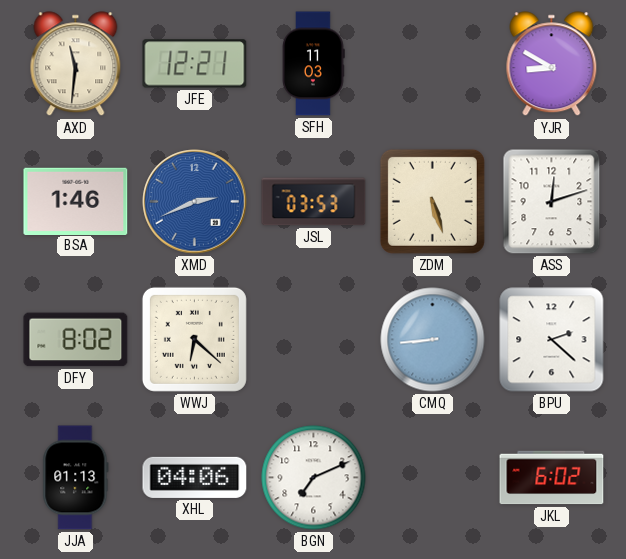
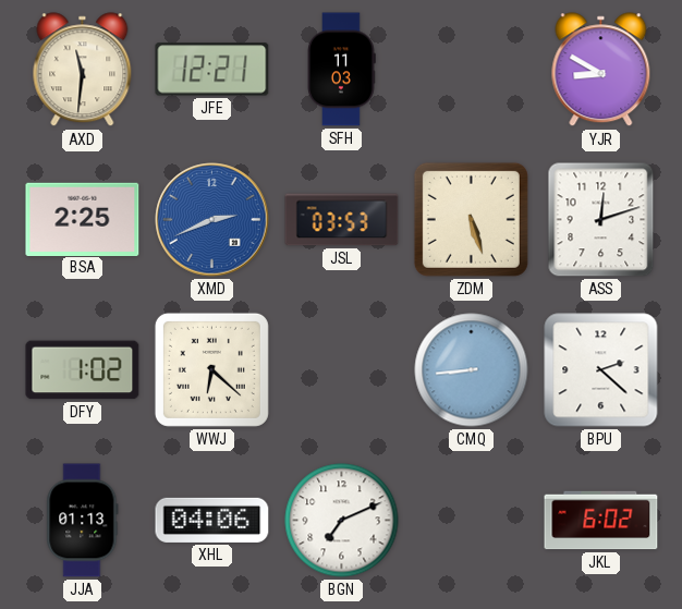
BSA: 1:46 -> 2:25 (83, 219)
DFY: 8:02 -> 1:02 (83, 370)
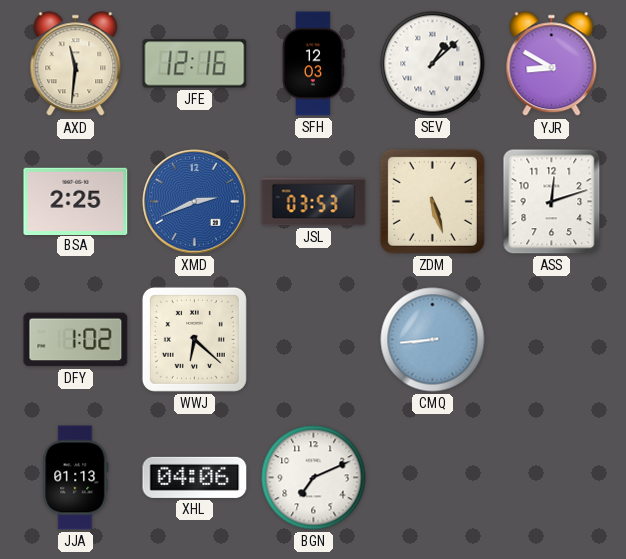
JFE: 12:21 -> 12:16 (195, 64)
SFH: 11:03 -> 12:03 (313, 64)
SEV: none -> 1:08 (433, 64)
BPU: 2:22 -> none (601, 370)
JKL: 6:02 -> none (601, 521)
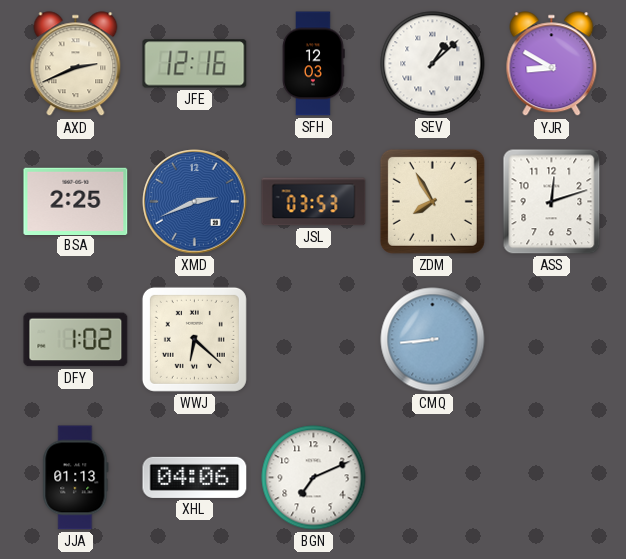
AXD: 11:31 -> 2:41 (76, 64)
ZDM: 5:27 -> 7:55 (432, 201)
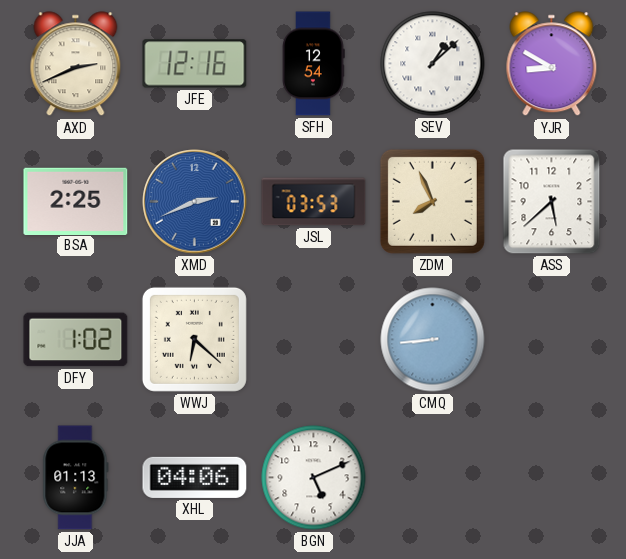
SFH: 12:03 -> 12:54 (313, 64)
ZDM: 7:55 -> 7:56 (432, 201)
ASS: 12:12 -> 5:38 (552, 202)
BGN: 7:11 -> 5:11 (314, 478)
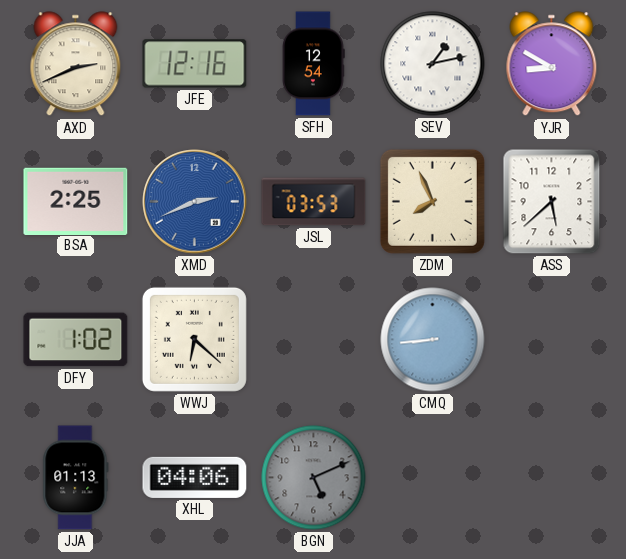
SEV: 1:08 -> 1:13 (433, 64)
BGN dial: white -> grey (314, 478)
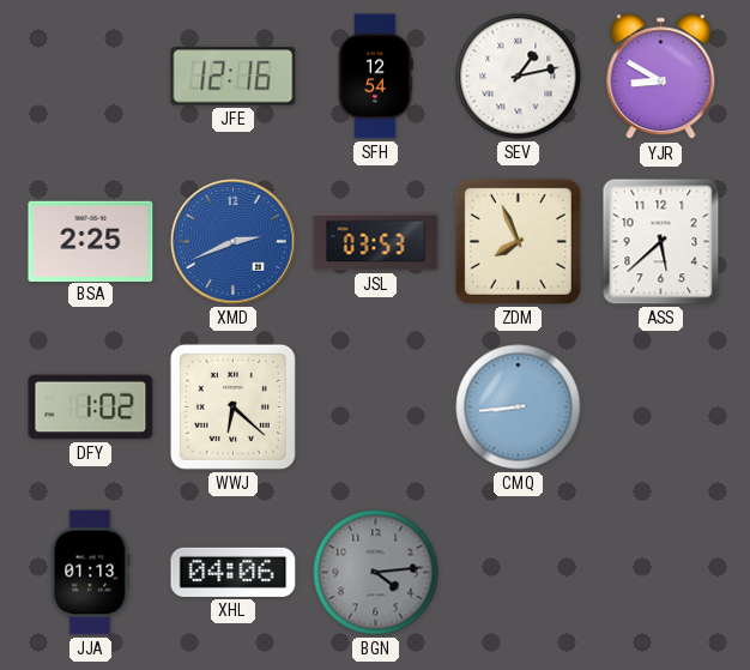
AXD: 2:41 -> none (76, 64)
BGN: 5:11 -> 4:14 (376, 573)
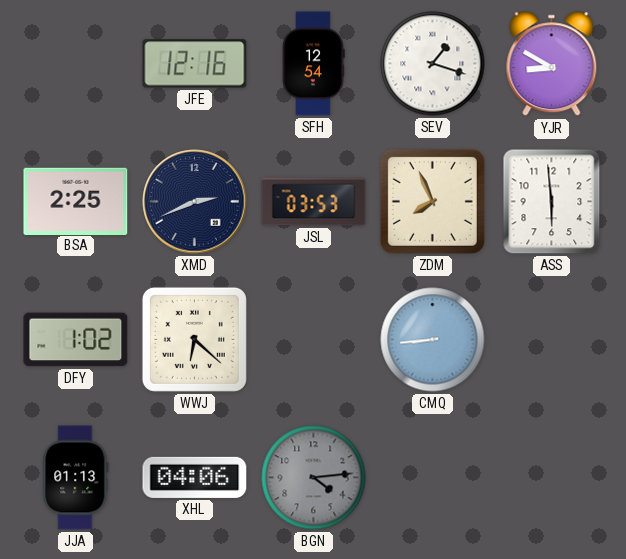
SEV: 1:13 -> 1:18 (433, 64)
XMD dial: blue -> navy (195, 202)
ASS: 5:38 -> 5:59 (552, 202)
